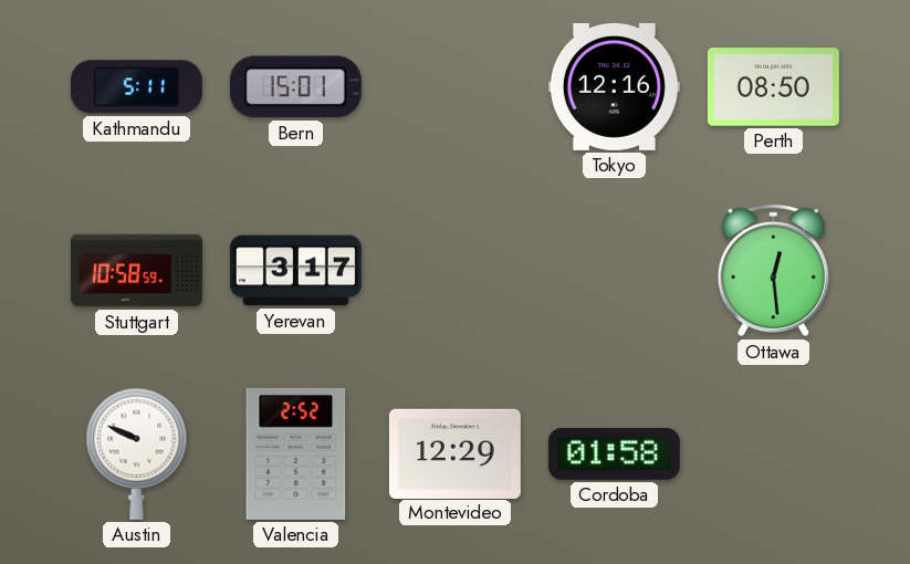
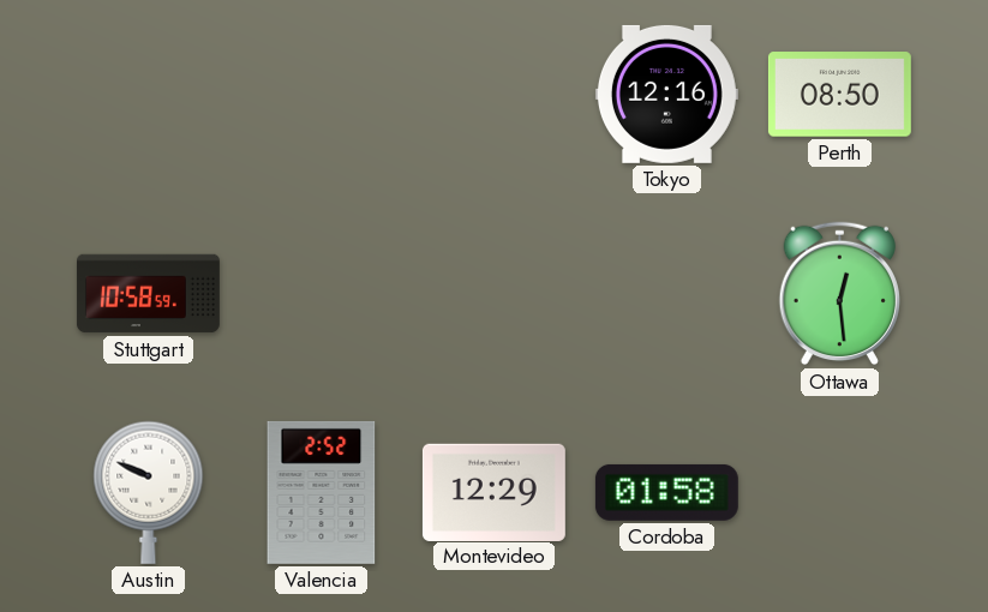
Kathmandu: 5:11 -> none (136, 87)
Bern: 15:01 -> none (295, 87)
Yerevan: 3:17 -> none (295, 271)
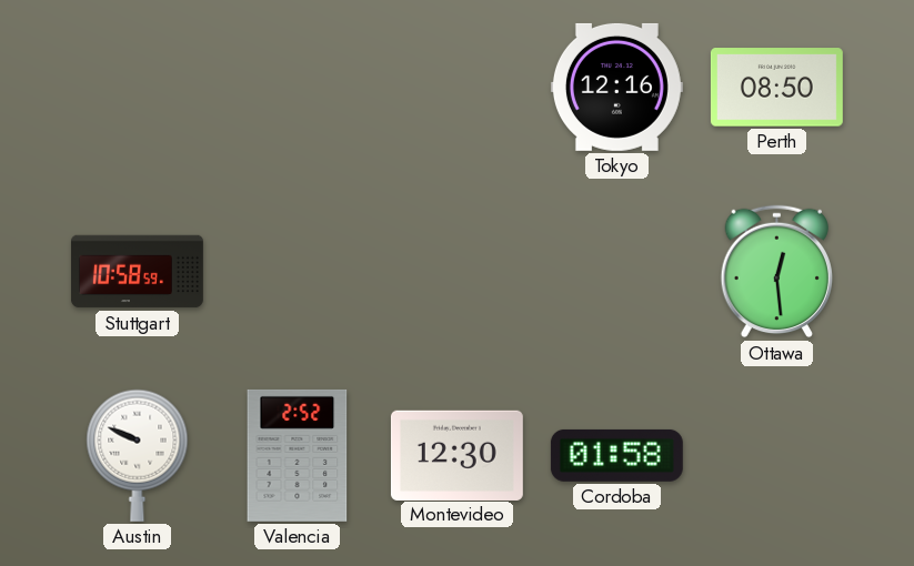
Montevideo: 12:29 -> 12:30 (456, 455)
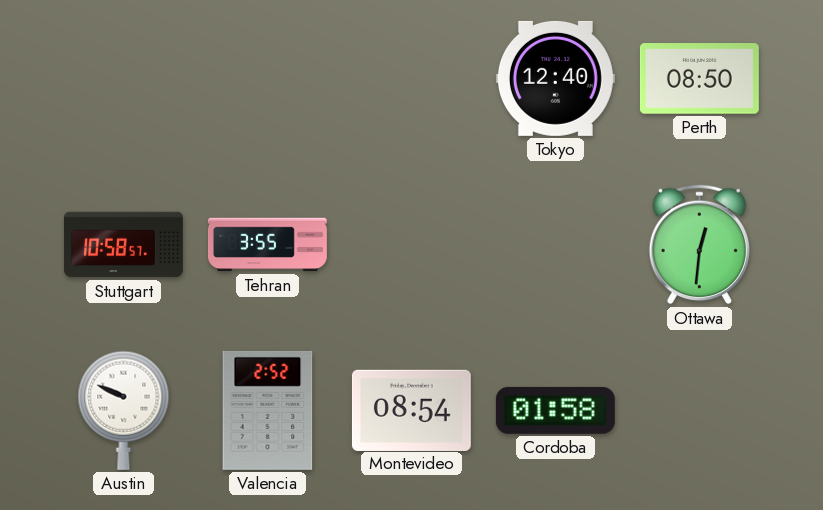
Tokyo: 12:16 -> 12:40 (555, 78)
Stuttgart: 10:58:59 -> 10:58:57 (123, 245)
Tehran: none -> 3:55 (267, 245)
Ottawa: 12:29 -> 12:31 (699, 245)
Montevideo: 12:30 -> 08:54 (411, 410)
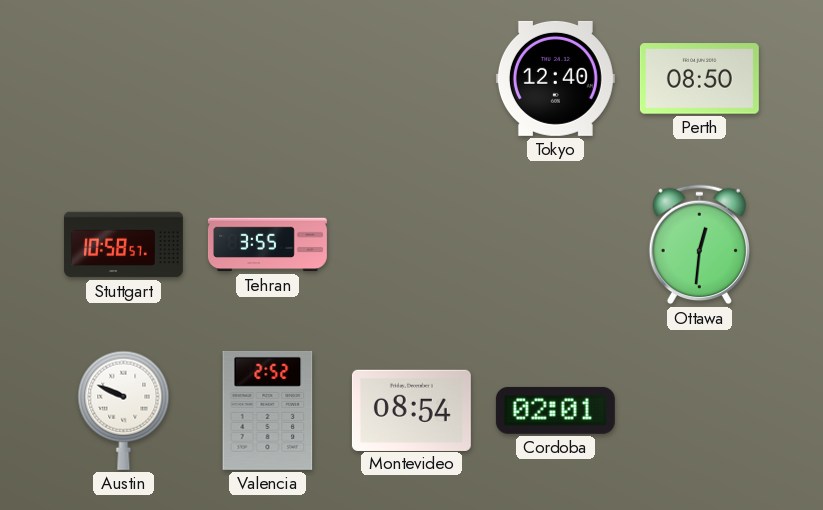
Cordoba: 01:58 -> 02:01 (555, 410)
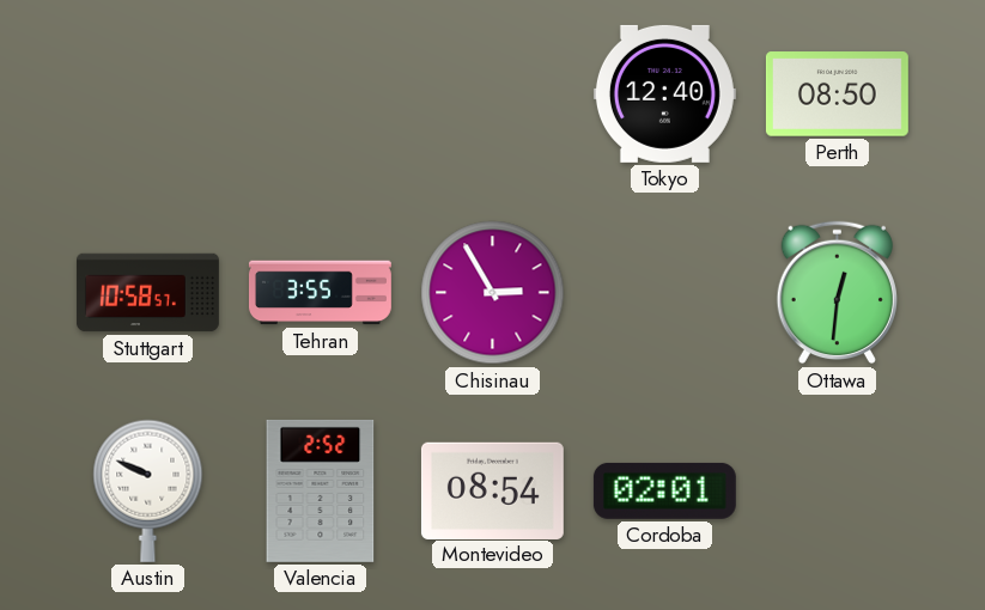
Chisinau: none -> 2:55 (493, 293)
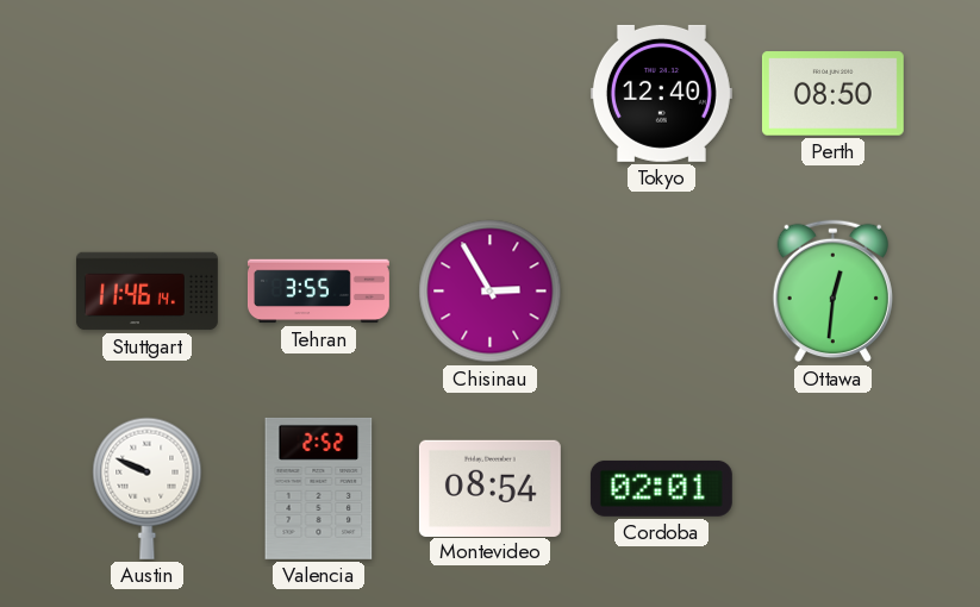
Stuttgart: 10:58 -> 11:46 (146, 292)
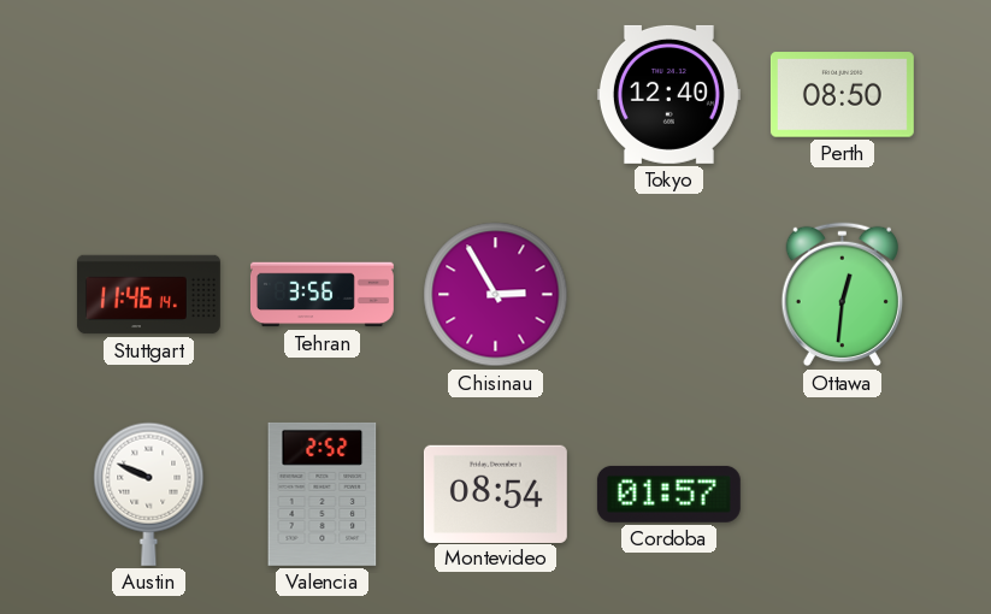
Tehran: 3:55 -> 3:56 (322, 295)
Cordoba: 02:01 -> 01:57 (668, 494)
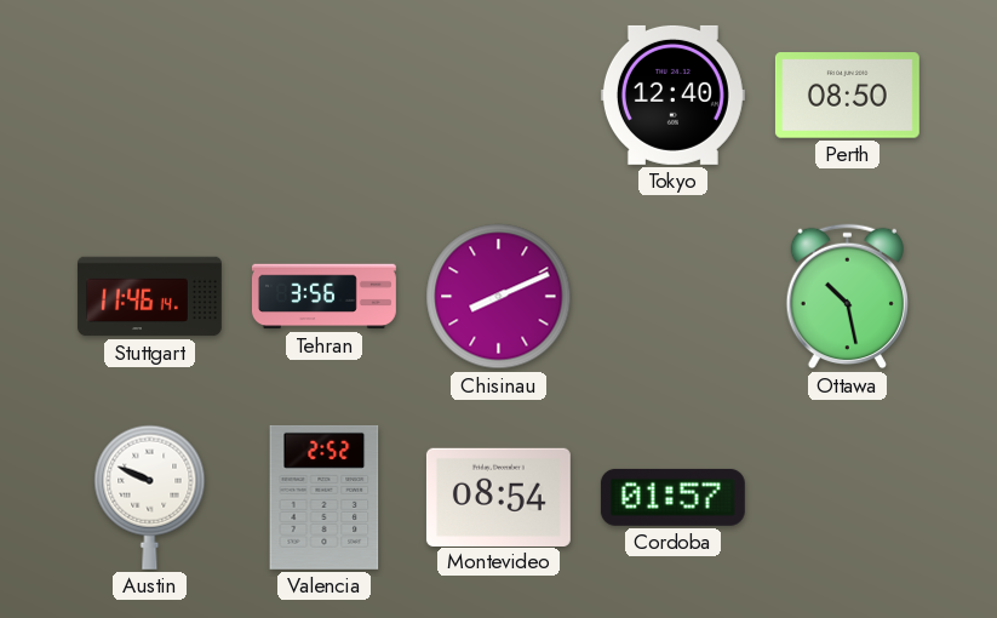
Chisinau: 2:55 -> 8:11 (499, 297)
Ottawa: 12:31 -> 10:28 (847, 297)
